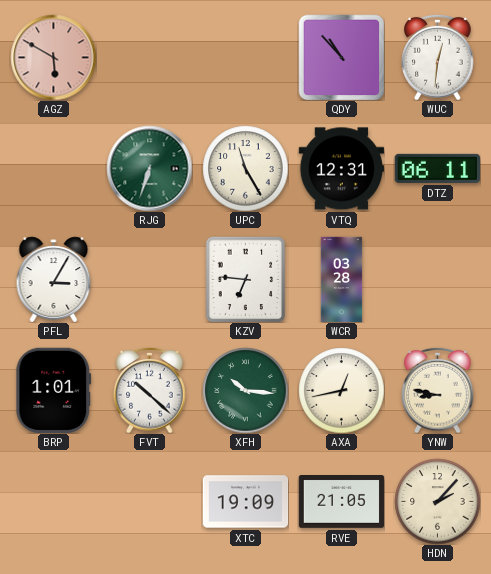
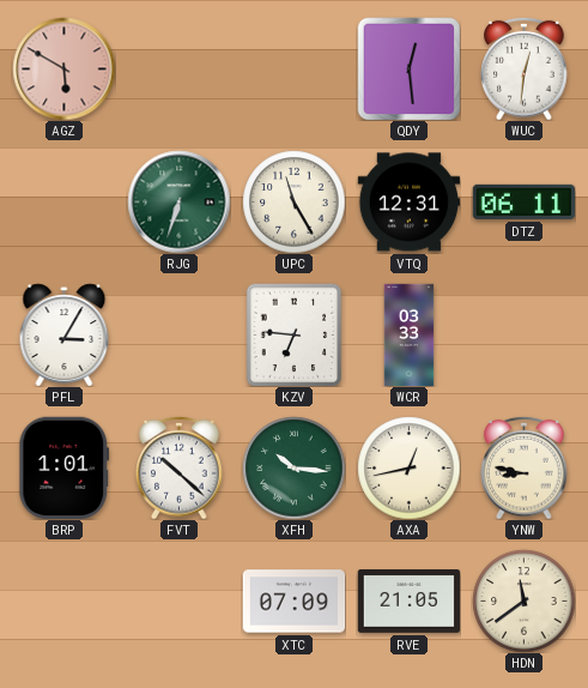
QDY: 10:53 -> 12:29 (408, 68)
WCR: 03:28 -> 03:33 (410, 334)
XTC: 19:09 -> 07:09 (293, 602)
HDN: 2:07 -> 11:39 (523, 601)
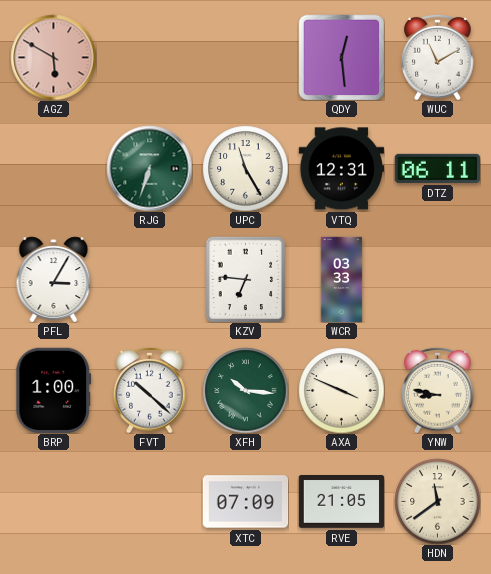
WUC: 12:31 -> 11:10 (438, 57)
BRP: 1:01 -> 1:00 (54, 390)
AXA: 12:43 -> 3:49 (341, 390)
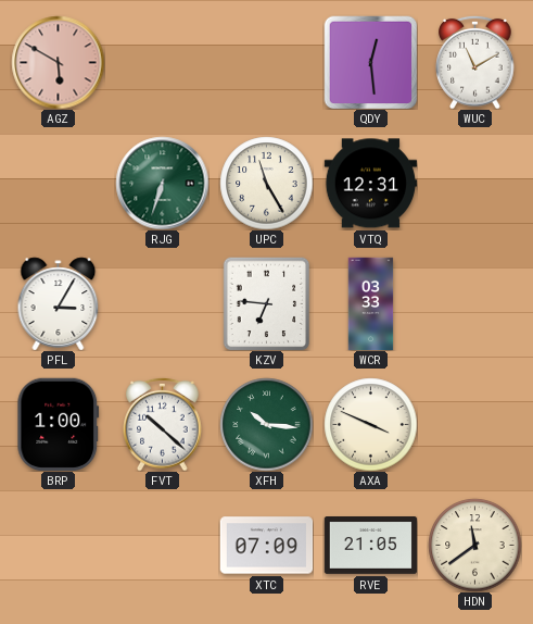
DTZ: 06:11 -> none (437, 168)
YNW: 8:47 -> none (438, 390)
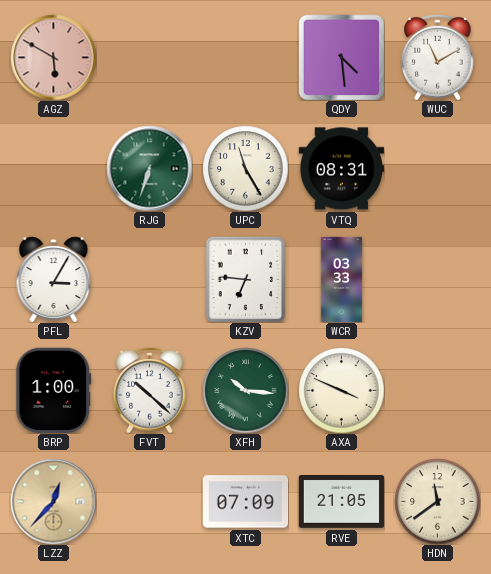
QDY: 12:29 -> 4:29 (341, 57)
VTQ: 12:31 -> 08:31 (341, 169)
LZZ: none -> 12:37 (53, 501)
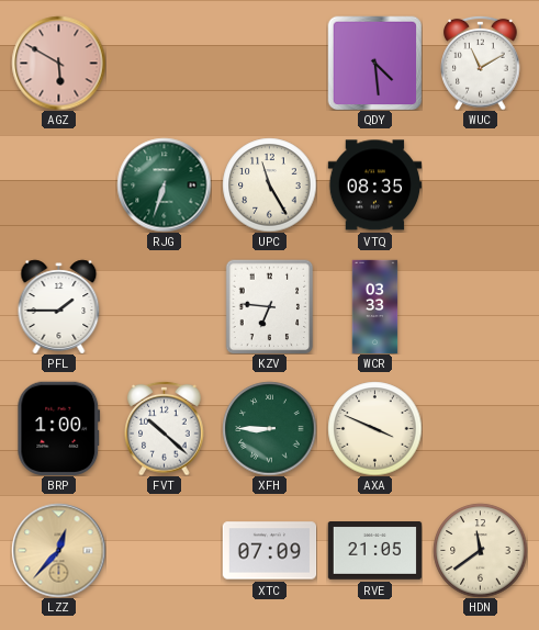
VTQ: 08:31 -> 08:35 (374, 185)
PFL: 3:05 -> 1:45 (59, 306)
XFH: 10:16 -> 8:45 (269, 428)
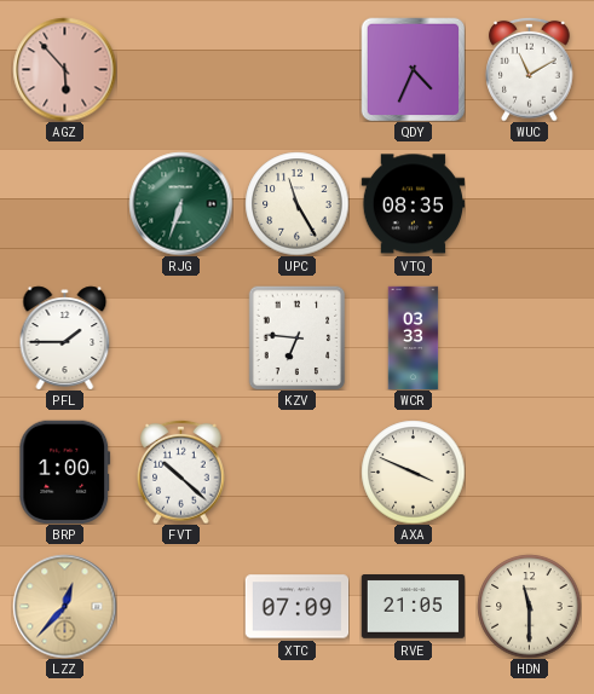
AGZ: 5:50 -> 5:53 (64, 69)
QDY: 4:29 -> 4:34 (413, 69)
XFH: 8:45 -> none (269, 428)
HDN: 11:39 -> 11:30 (529, 606)
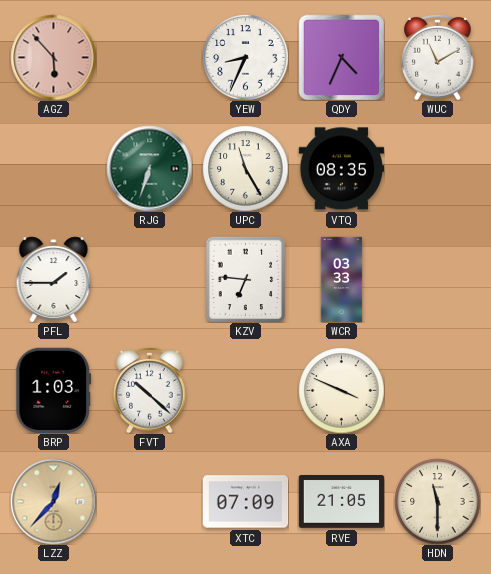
YEW: none -> 8:34 (245, 57)
BRP: 1:00 -> 1:03 (54, 390)
